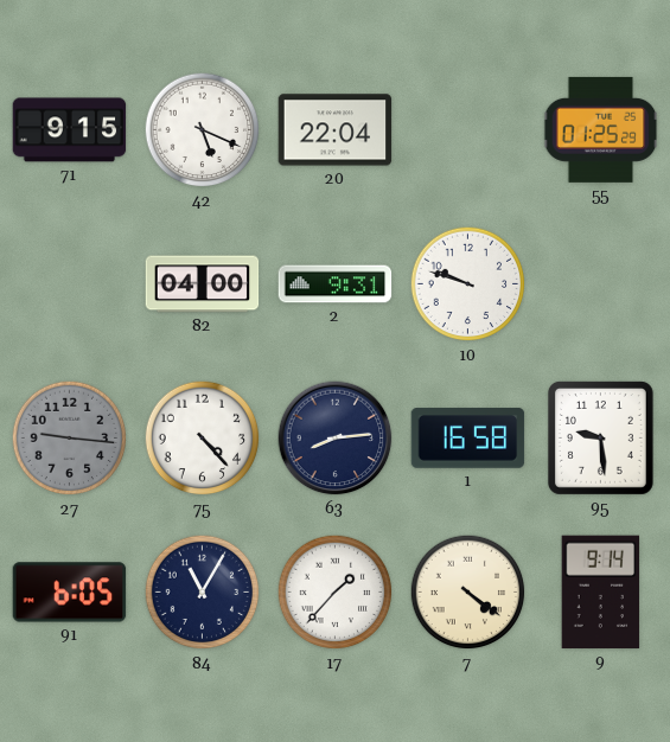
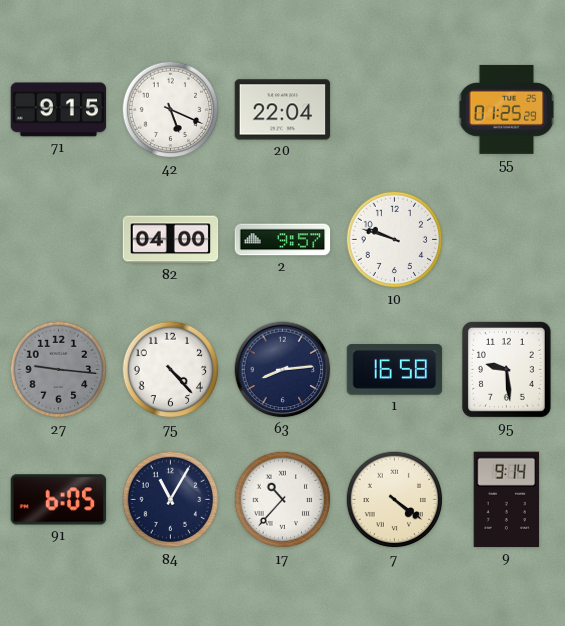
2: 9:31 -> 9:57 (283, 240)
17: 1:37 -> 10:37 (283, 500)
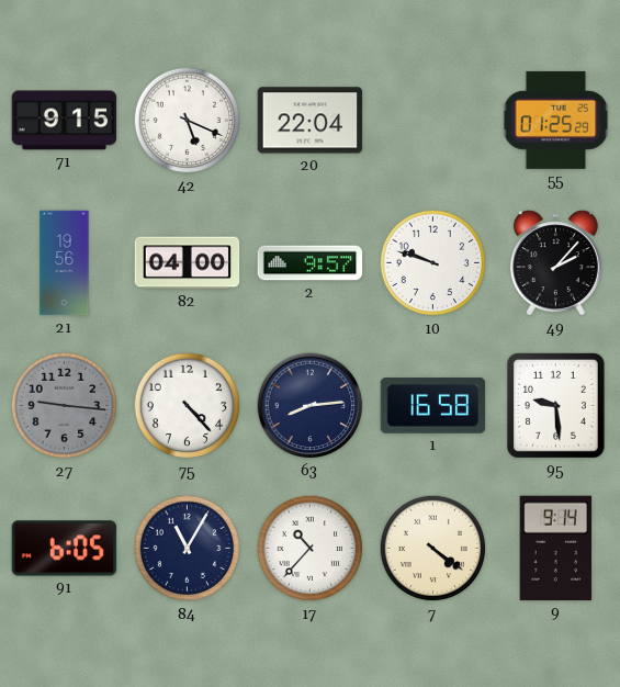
21: none -> 19:56 (65, 263)
49: none -> 2:07 (555, 263)
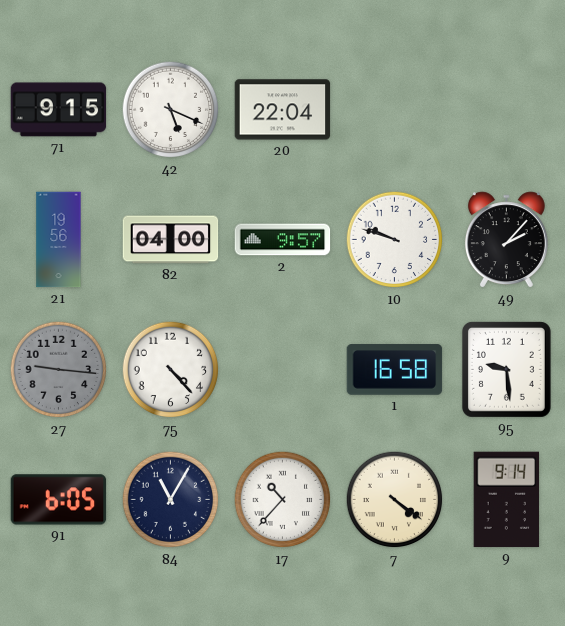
55: 01:25 -> none (556, 120)
63: 8:14 -> none (311, 406)
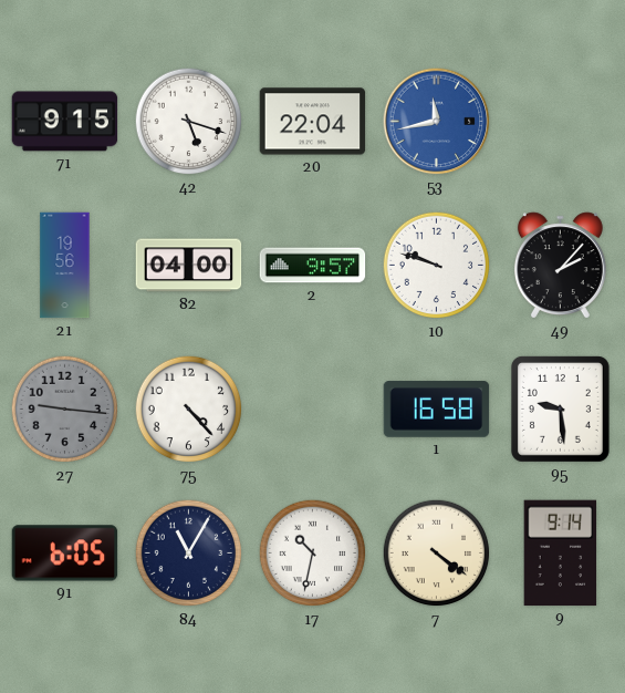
42: 5:19 -> 5:18 (189, 122)
53: none -> 11:43 (437, 122)
17: 10:37 -> 10:32 (313, 554)
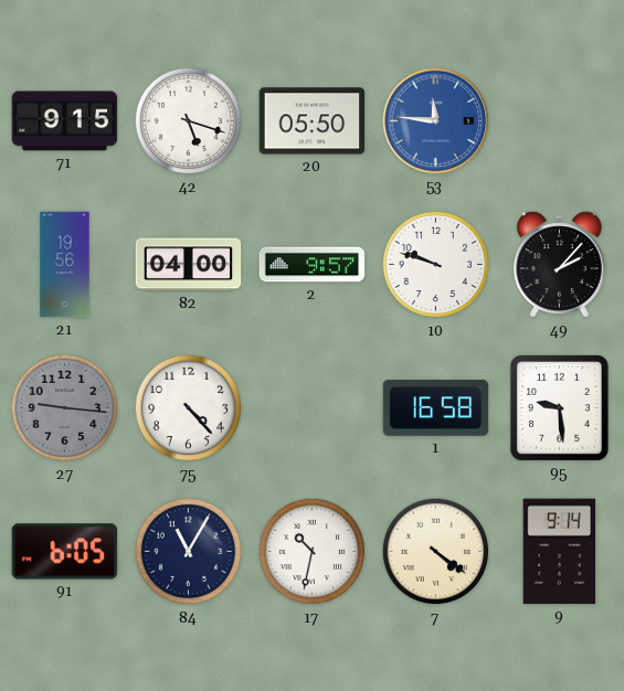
20: 22:04 -> 05:50 (313, 121)
53: 11:43 -> 11:46 (436, 121)
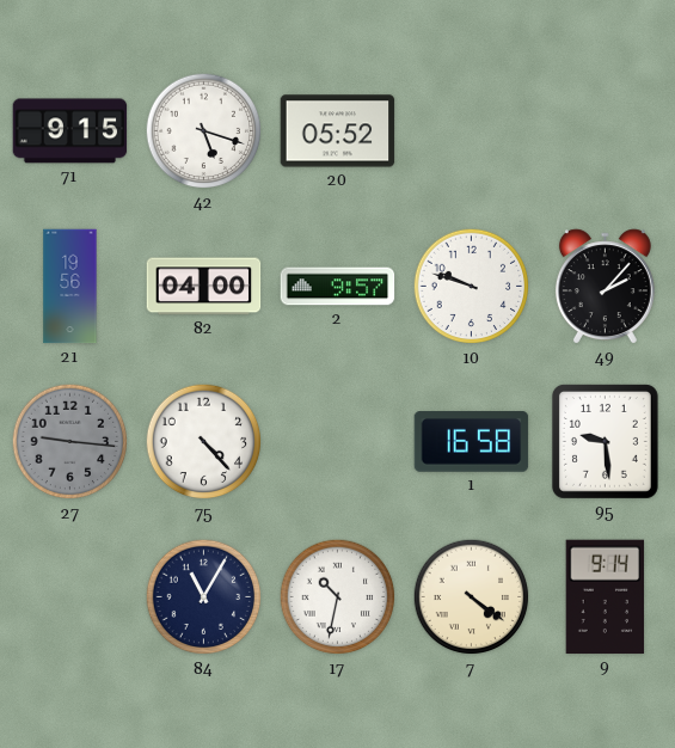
20: 05:50 -> 05:52 (338, 131)
53: 11:46 -> none (436, 121)
91: 6:05 -> none (65, 552)
